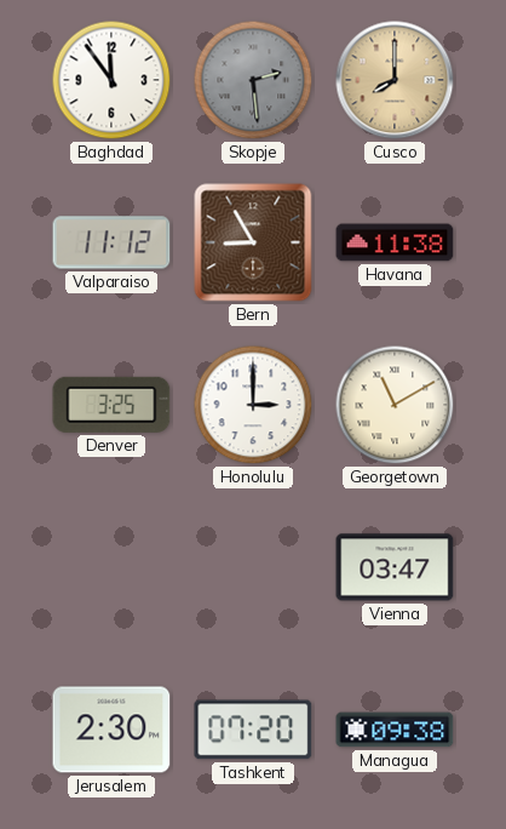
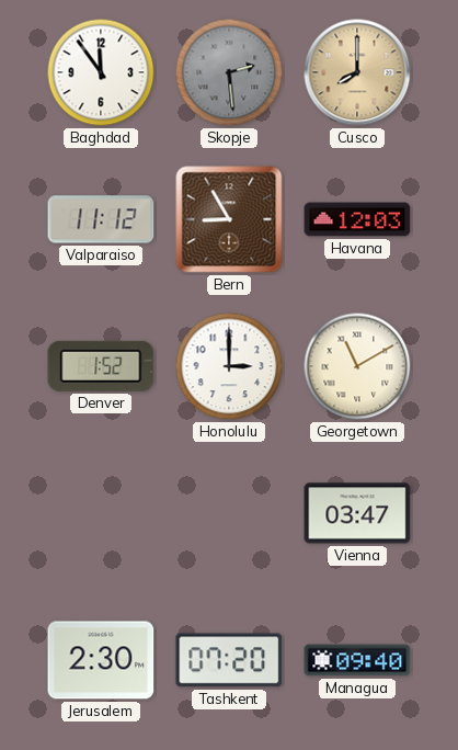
Havana: 11:38 -> 12:03 (357, 219)
Denver: 3:25 -> 1:52 (101, 366)
Managua: 09:38 -> 09:40 (357, 660)
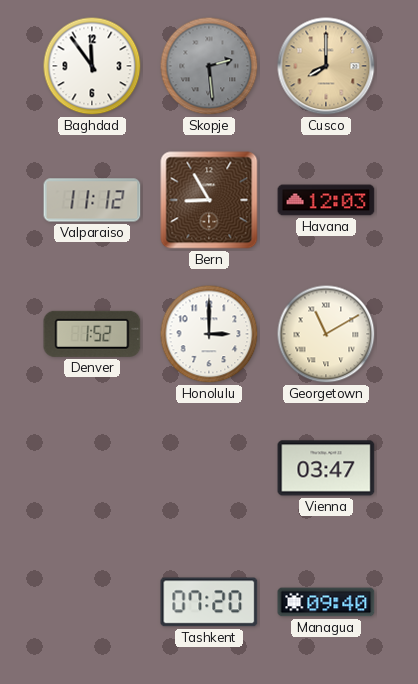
Jerusalem: 2:30 -> none (101, 660)
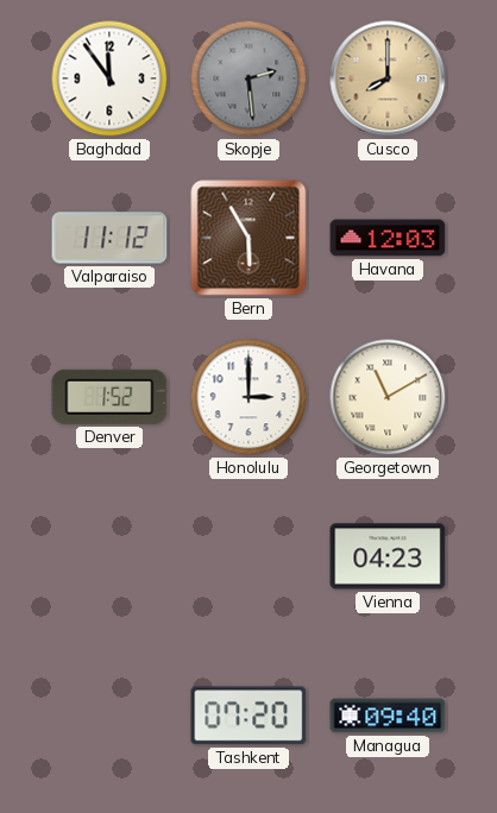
Bern: 8:55 -> 5:55 (248, 238)
Vienna: 03:47 -> 04:23 (388, 556)
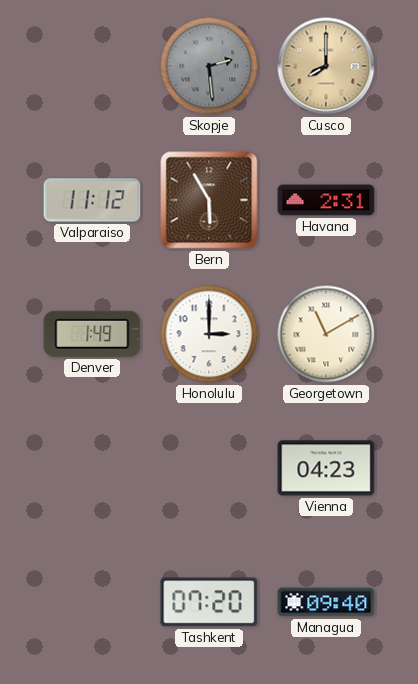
Baghdad: 11:54 -> none (109, 78)
Havana: 12:03 -> 2:31 (326, 200)
Denver: 1:52 -> 1:49 (92, 334)
